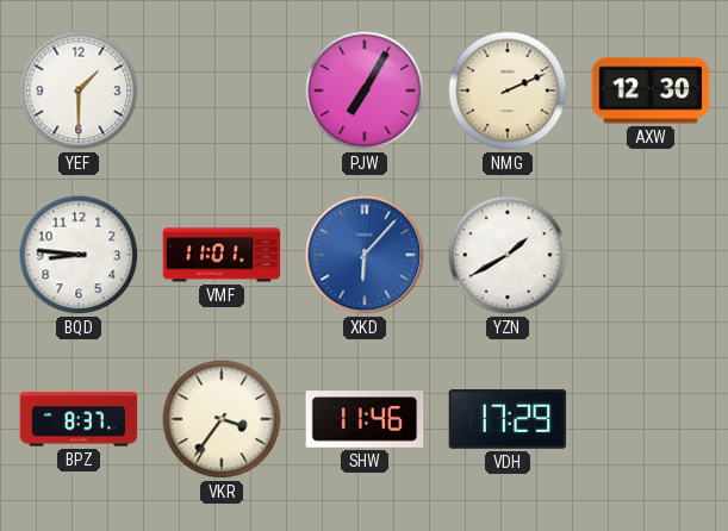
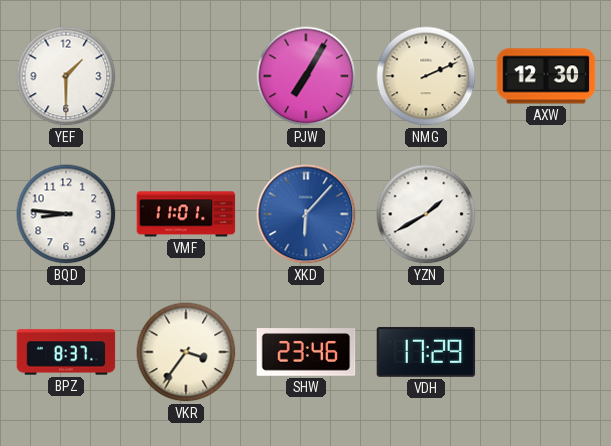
SHW: 11:46 -> 23:46 (306, 352)
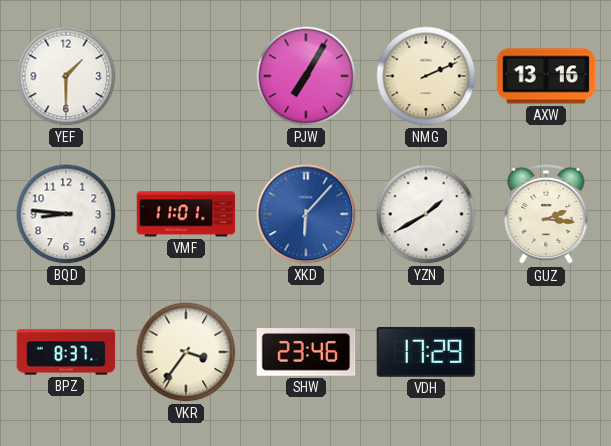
AXW: 12:30 -> 13:16 (546, 76)
GUZ: none -> 2:16 (546, 214)
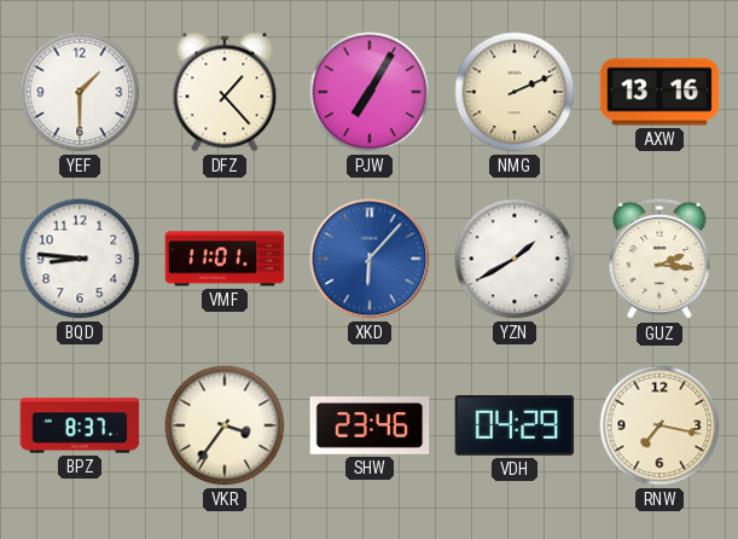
DFZ: none -> 1:23 (225, 92)
VDH: 17:29 -> 04:29 (515, 425)
RNW: none -> 7:17 (659, 425)
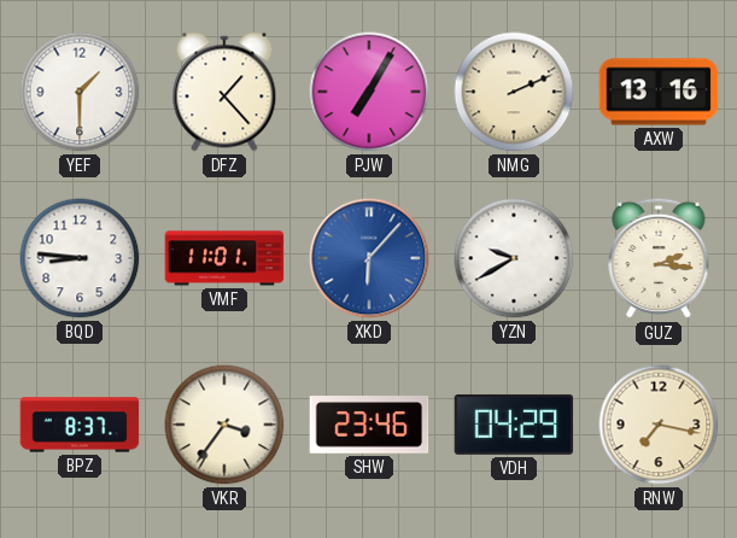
YZN: 1:40 -> 9:40 (514, 258)
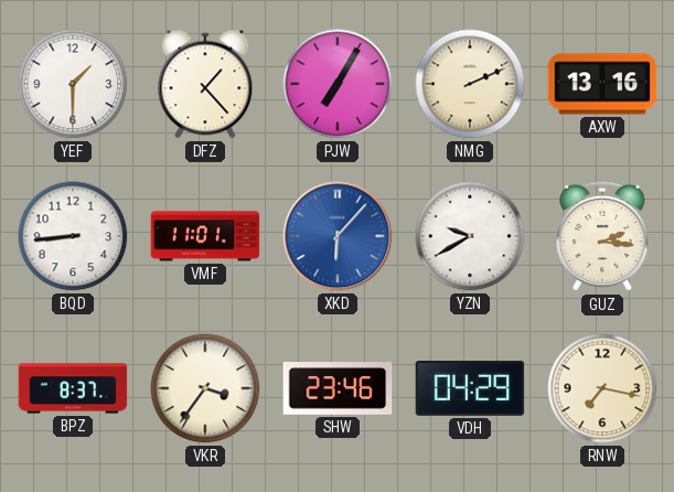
BQD: 8:46 -> 8:44 (73, 236)
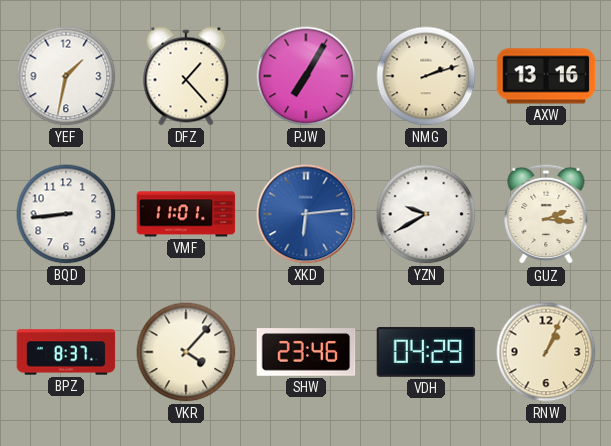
YEF: 1:30 -> 1:32 (66, 76)
NMG: 2:11 -> 2:12 (426, 76)
XKD: 6:07 -> 6:14 (306, 214)
VKR: 3:36 -> 4:07 (186, 352)
RNW: 7:17 -> 1:04 (546, 352)
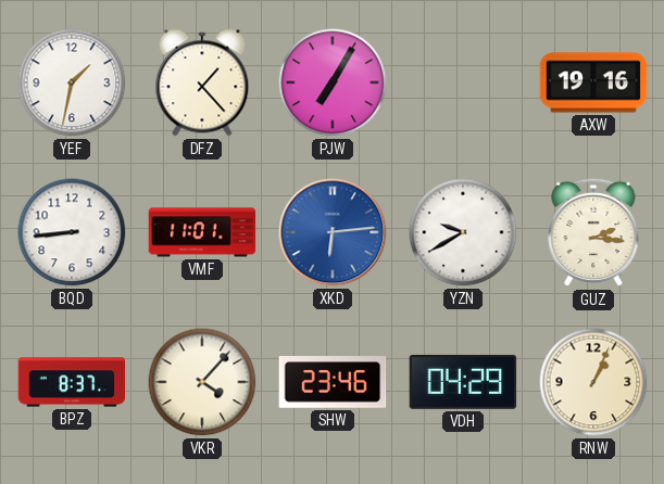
NMG: 2:12 -> none (426, 76)
AXW: 13:16 -> 19:16 (593, 82)
